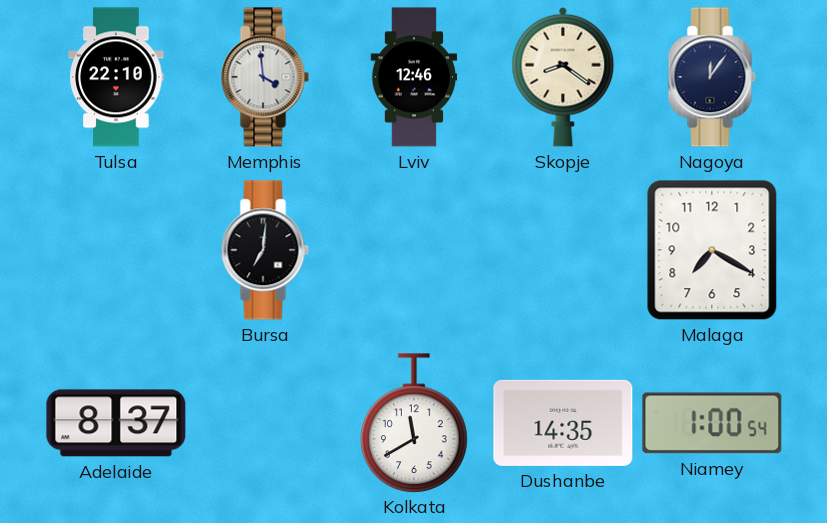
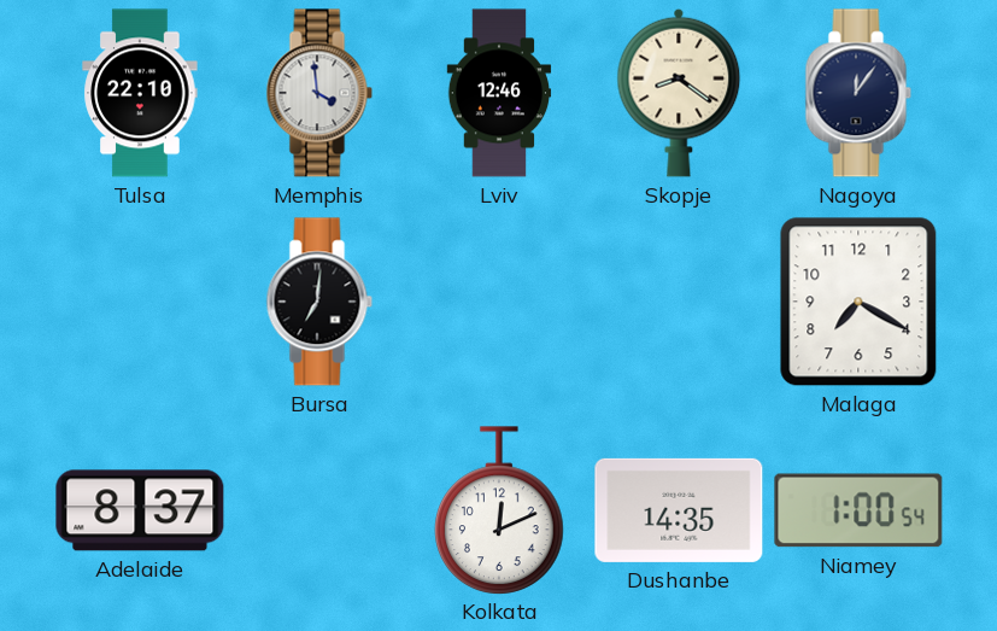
Kolkata: 11:40 -> 12:11 (500, 510)
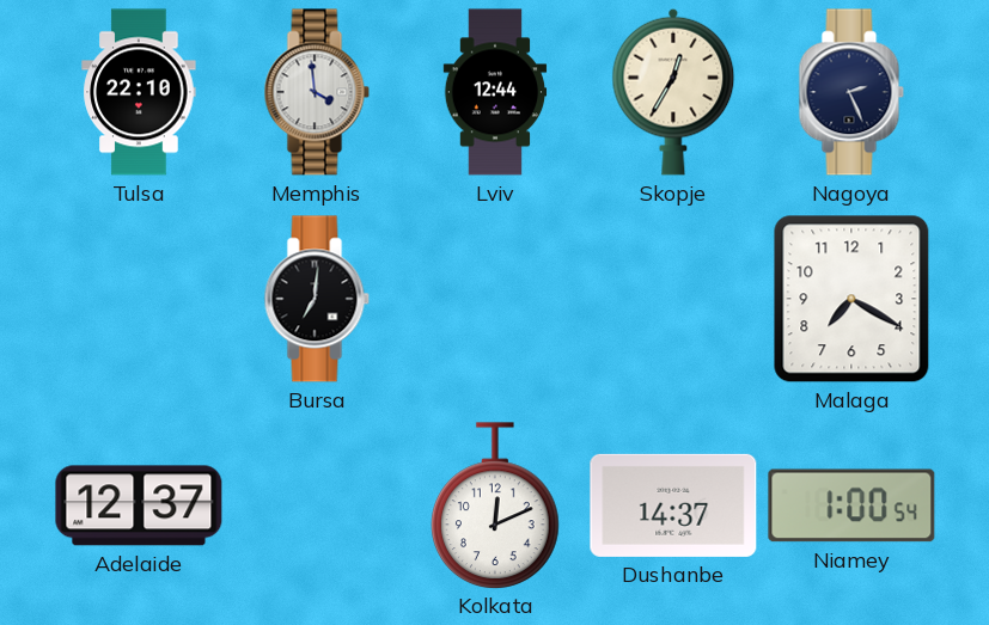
Lviv: 12:46 -> 12:44 (495, 92)
Skopje: 8:21 -> 12:35 (673, 92)
Nagoya: 12:06 -> 2:26 (851, 92)
Adelaide: 8:37 -> 12:37 (139, 505)
Dushanbe: 14:35 -> 14:37 (673, 505)
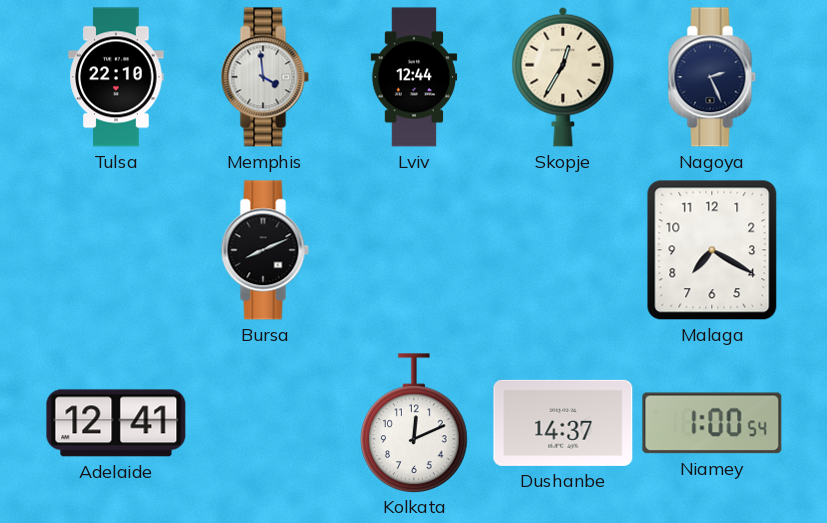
Bursa: 7:01 -> 8:11 (265, 250)
Adelaide: 12:37 -> 12:41 (116, 423)
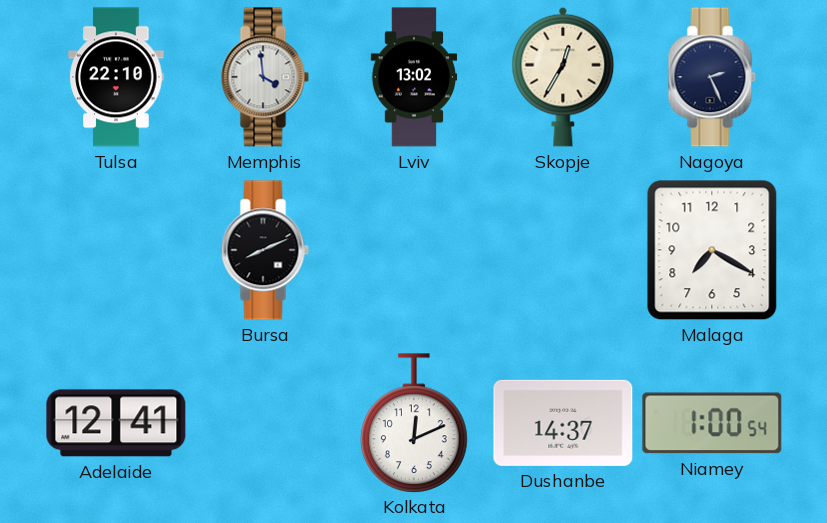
Lviv: 12:44 -> 13:02 (414, 77)
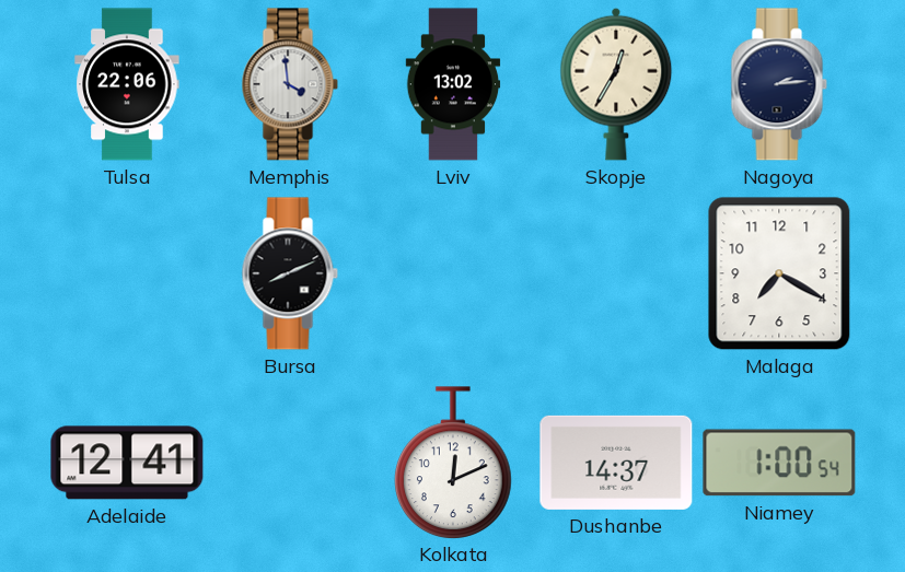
Tulsa: 22:10 -> 22:06 (127, 84)
Nagoya: 2:26 -> 2:14 (779, 84)
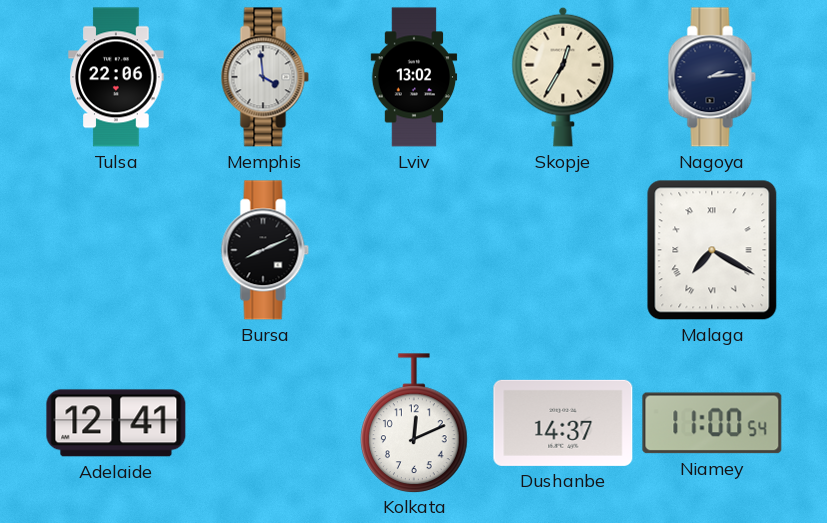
Malaga numerals: Arabic -> Roman (712, 250)
Niamey: 1:00 -> 11:00 (712, 423)
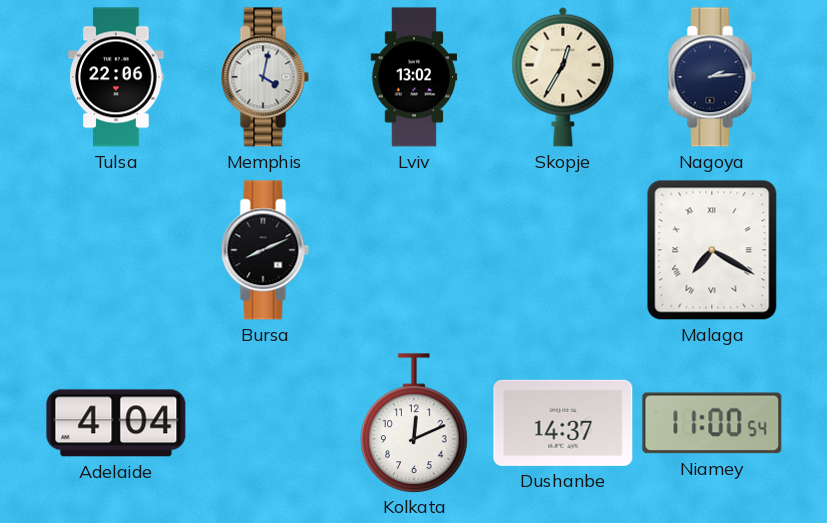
Memphis: 3:59 -> 4:02 (265, 77)
Adelaide: 12:41 -> 4:04 (116, 423)
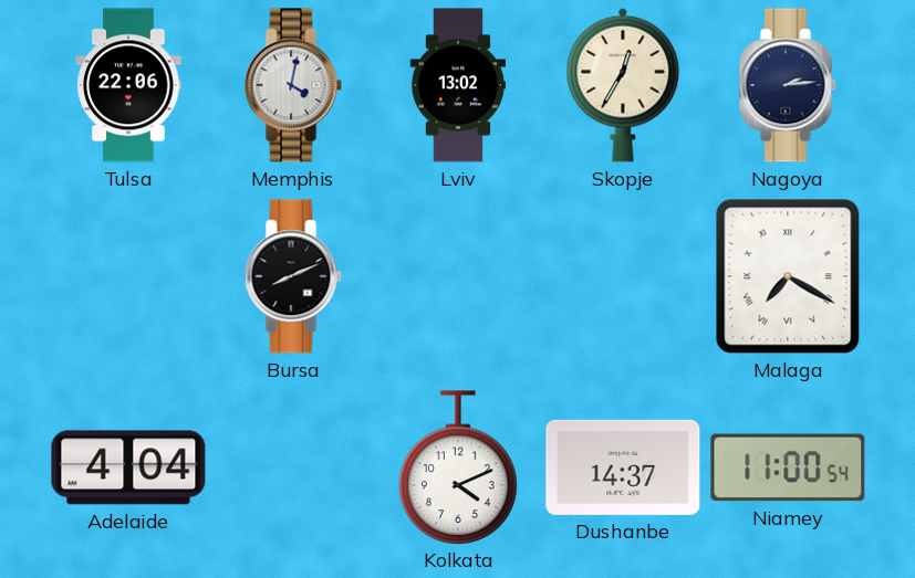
Kolkata: 12:11 -> 4:11 (459, 467)
